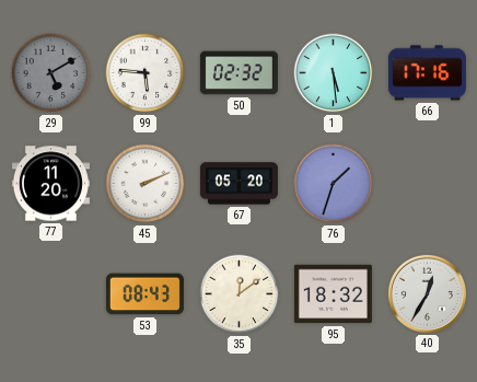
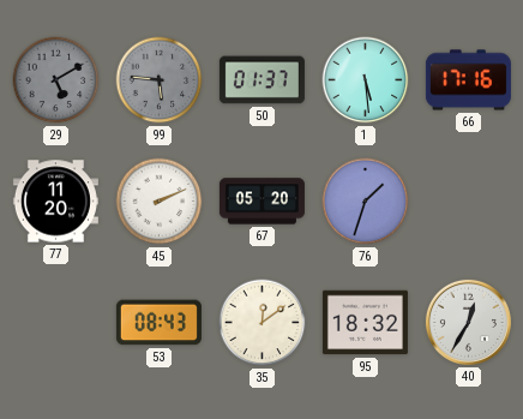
99 dial: white -> grey (160, 80)
50: 02:32 -> 01:37 (261, 80)
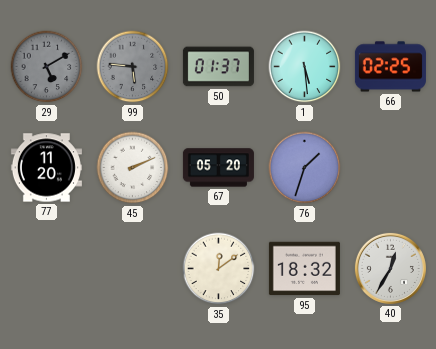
66: 17:16 -> 02:25 (390, 67)
53: 08:43 -> none (158, 323)
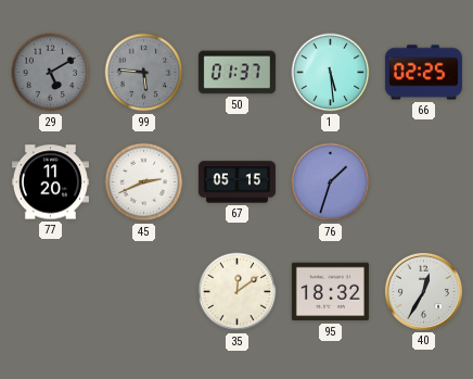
45: 2:11 -> 2:41 (144, 182)
67: 05:20 -> 05:15 (237, 182)
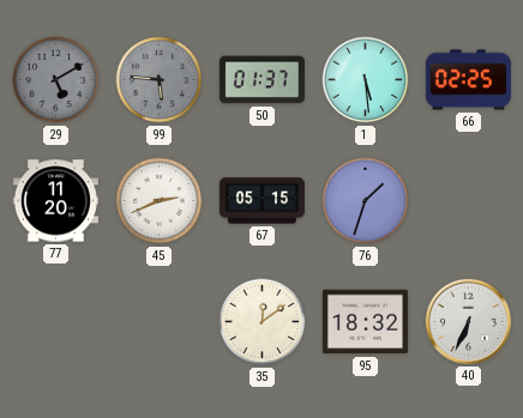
40: 12:35 -> 6:34 (468, 321)
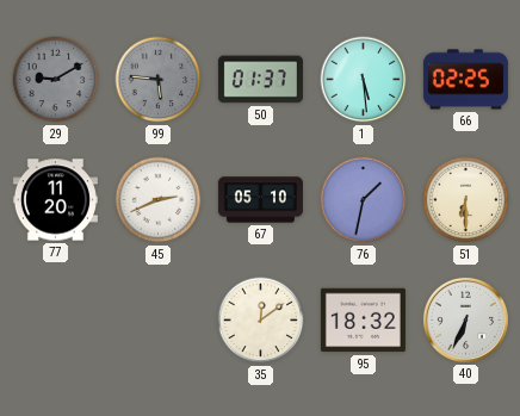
29: 5:10 -> 9:10 (56, 80)
67: 05:15 -> 05:10 (260, 200)
76: 1:33 -> 1:32 (364, 200)
51: none -> 6:30 (466, 200)
